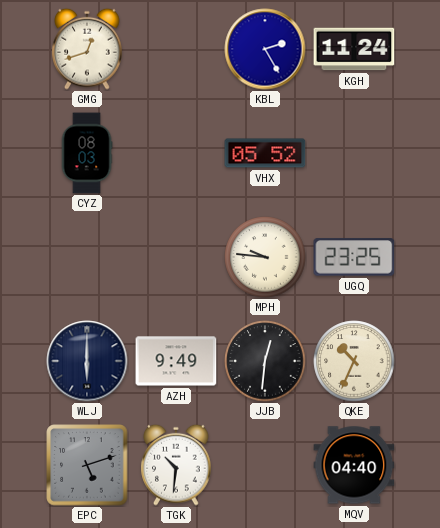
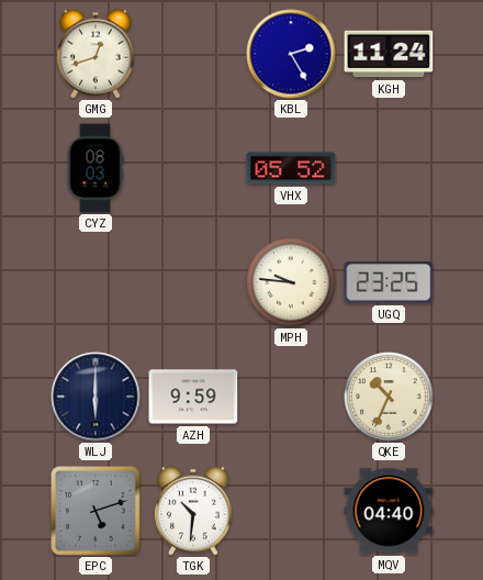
AZH: 9:49 -> 9:59 (193, 397)
JJB: 12:31 -> none (265, 361)
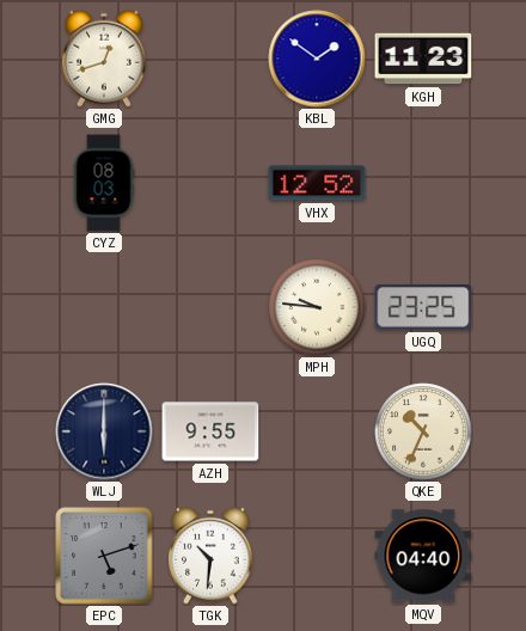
KBL: 2:25 -> 1:51 (317, 59)
KGH: 11:24 -> 11:23 (423, 59)
VHX: 05:52 -> 12:52 (317, 183)
AZH: 9:59 -> 9:55 (210, 431)
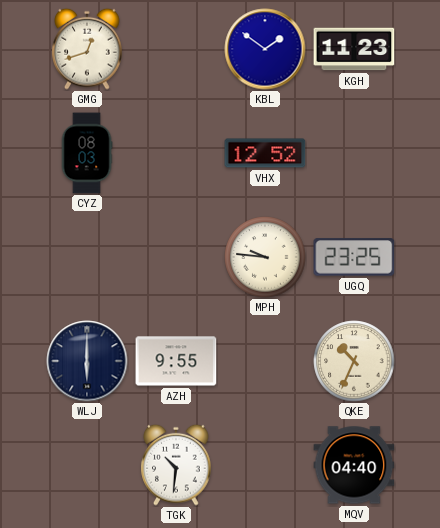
EPC: 5:12 -> none (104, 556)
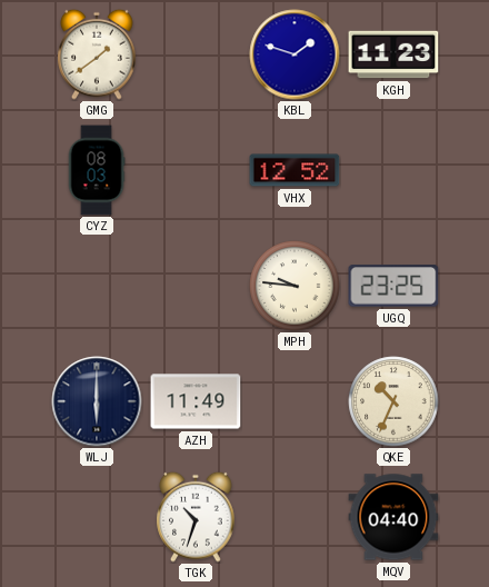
GMG: 12:42 -> 1:39 (97, 54)
KBL: 1:51 -> 1:48 (295, 54)
AZH: 9:55 -> 11:49 (196, 401)
TGK: 10:31 -> 10:33 (196, 517)
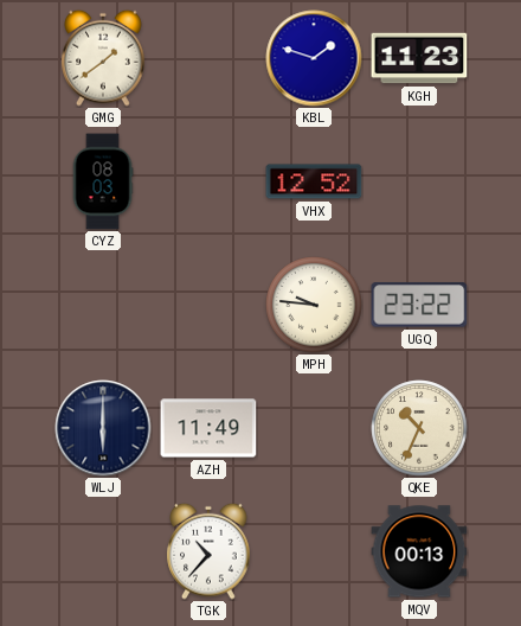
UGQ: 23:25 -> 23:22 (419, 305)
TGK: 10:33 -> 10:37 (208, 551)
MQV: 04:40 -> 00:13 (419, 551)
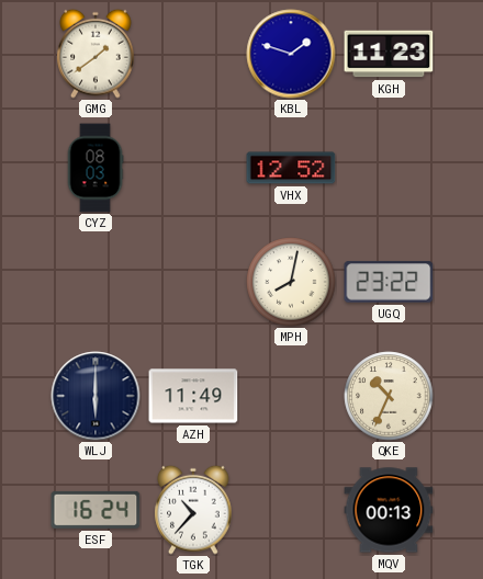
MPH: 9:46 -> 8:02 (291, 282)
ESF: none -> 16:24 (96, 510)
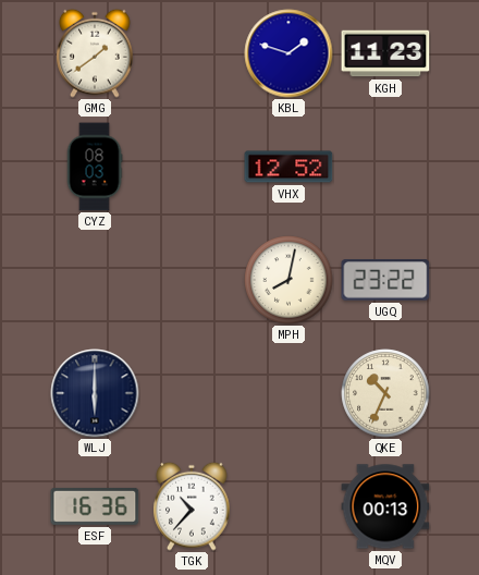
AZH: 11:49 -> none (193, 396)
ESF: 16:24 -> 16:36 (95, 506)
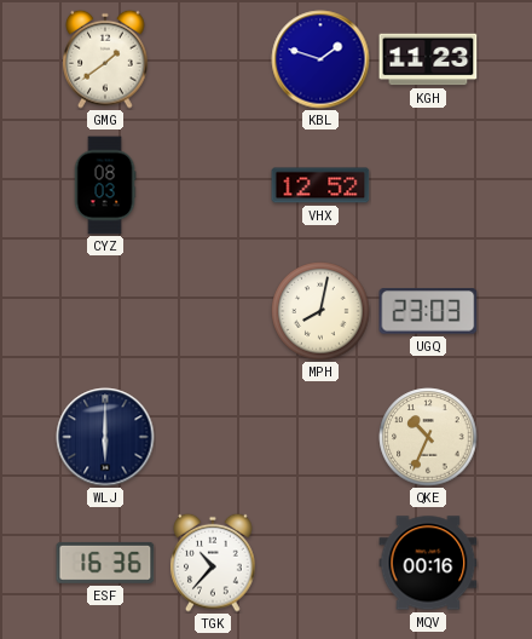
UGQ: 23:22 -> 23:03 (428, 311)
MQV: 00:13 -> 00:16 (428, 563)
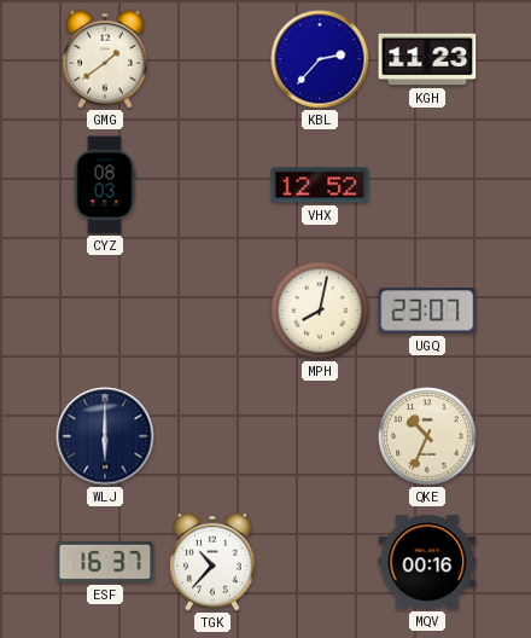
KBL: 1:48 -> 2:37 (320, 59)
UGQ: 23:03 -> 23:07 (427, 311)
ESF: 16:36 -> 16:37 (105, 562)
